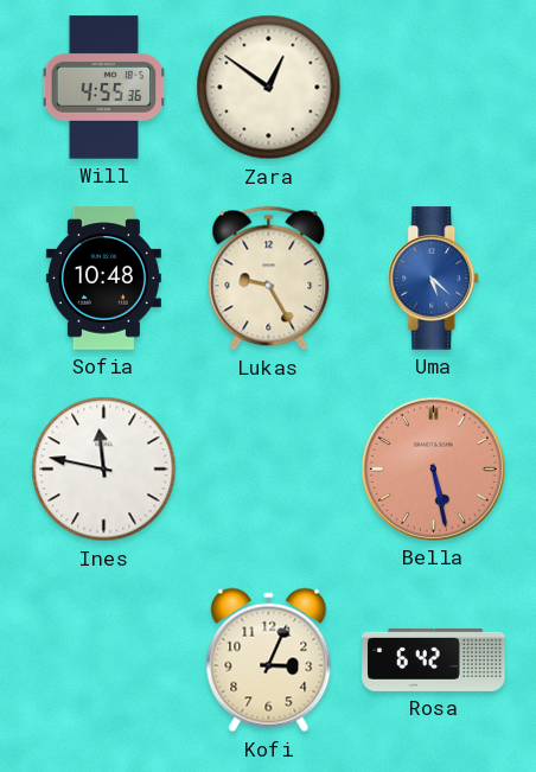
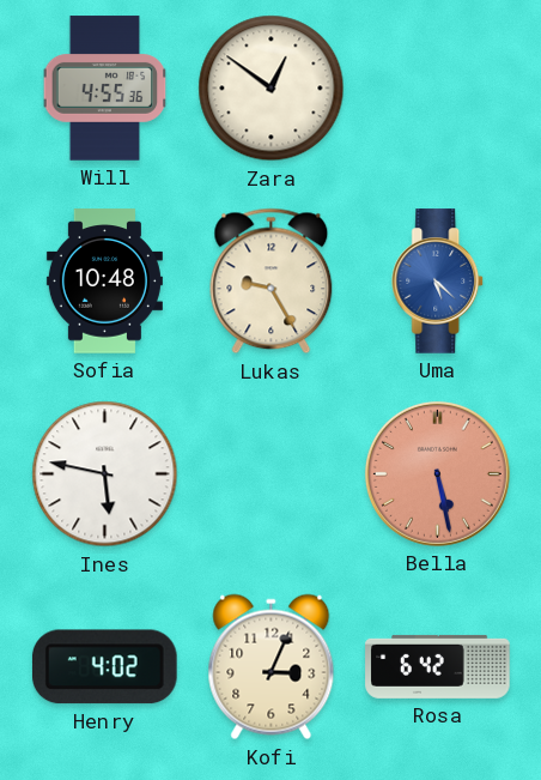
Ines: 11:47 -> 5:47 (105, 474)
Henry: none -> 4:02 (104, 667)
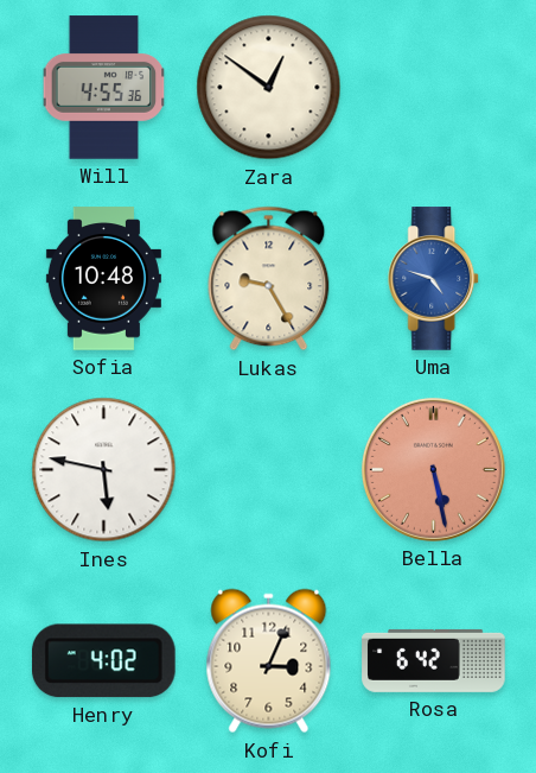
Uma: 5:22 -> 4:48 (434, 279)
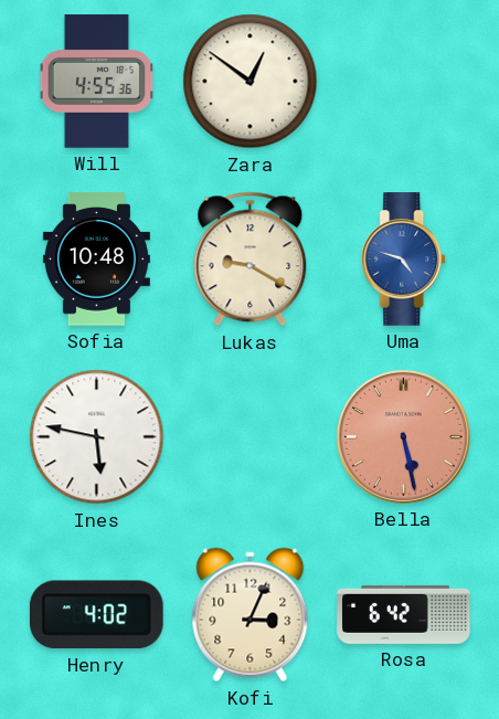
Lukas: 9:25 -> 9:20 (251, 260)
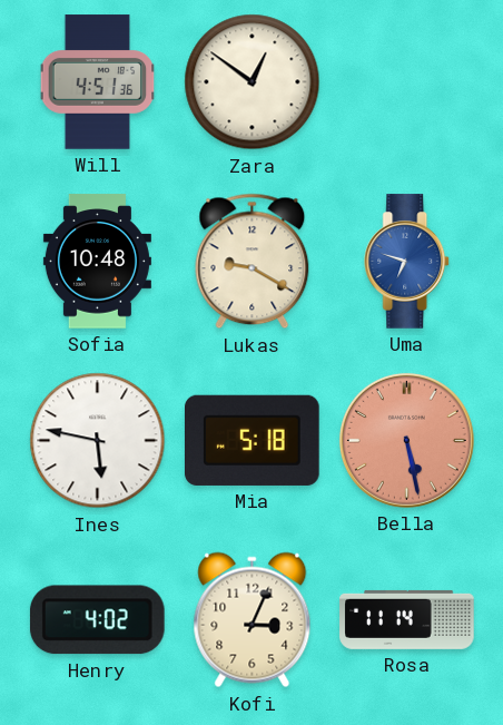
Will: 4:55 -> 4:51 (98, 82)
Uma: 4:48 -> 6:48 (407, 262)
Mia: none -> 5:18 (253, 440)
Rosa: 6:42 -> 11:14 (407, 619)
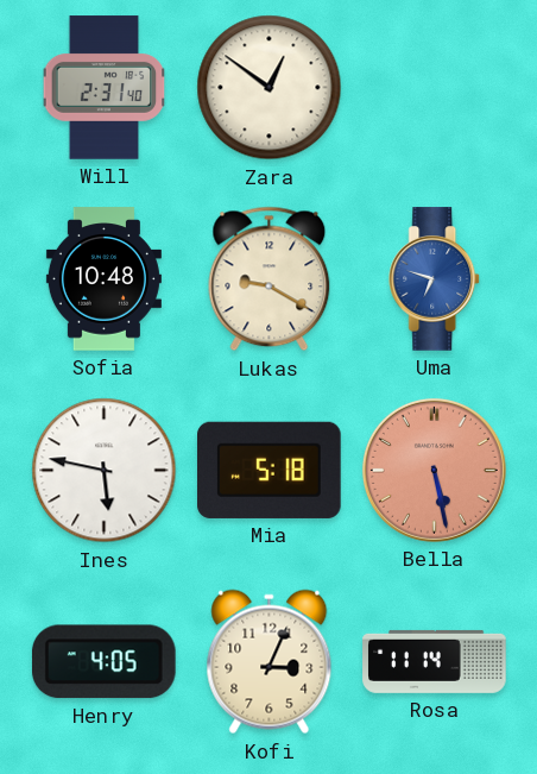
Will: 4:51 -> 2:31 (105, 88)
Henry: 4:02 -> 4:05 (103, 662)
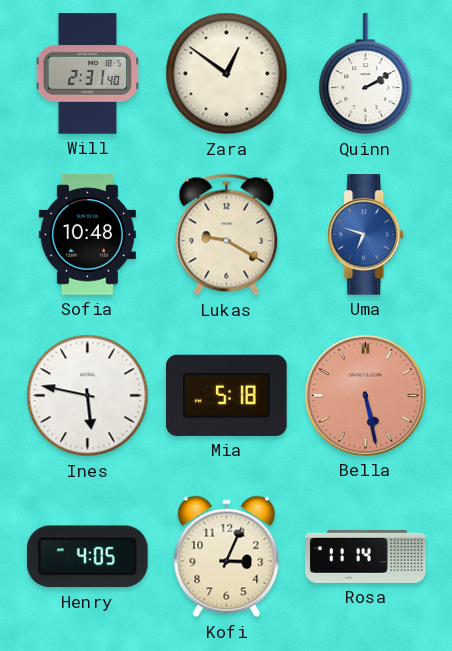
Quinn: none -> 2:10 (366, 74)
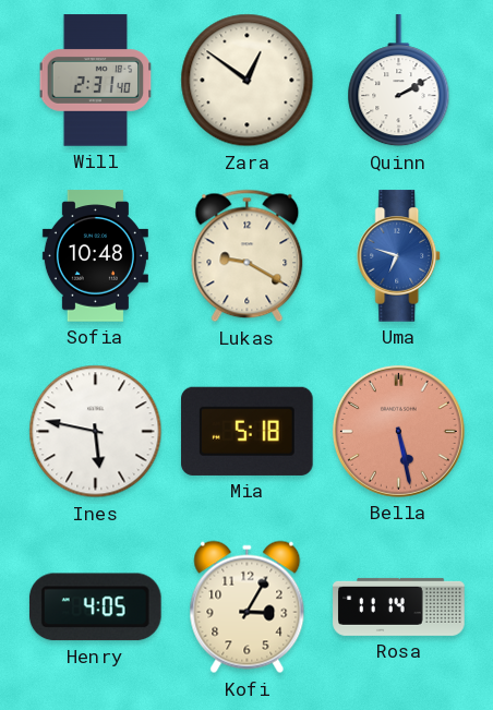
Kofi: 3:04 -> 3:05 (248, 607)
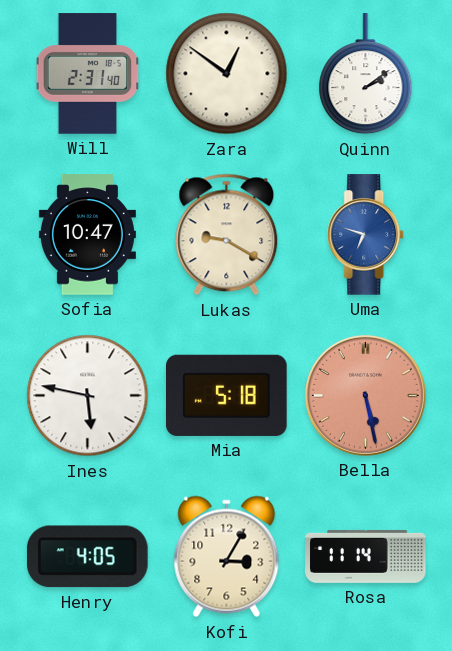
Quinn: 2:10 -> 2:09 (366, 74)
Sofia: 10:48 -> 10:47 (87, 235)
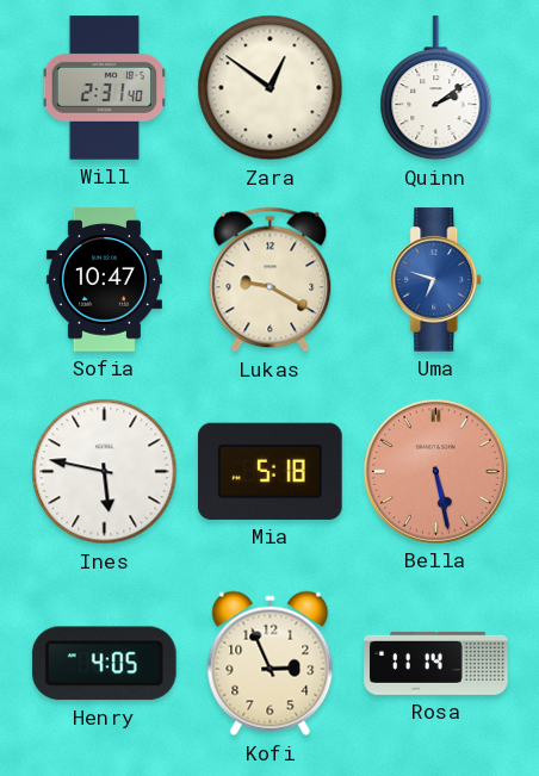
Kofi: 3:05 -> 2:56 (271, 664)
